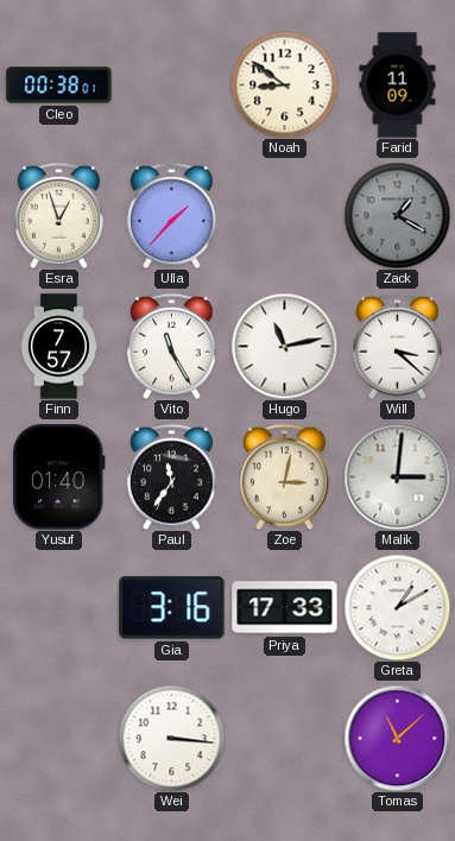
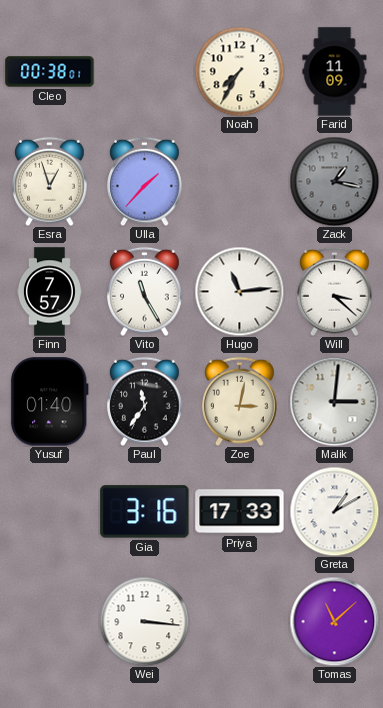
Noah: 8:51 -> 7:35 (239, 71)
Zack: 1:20 -> 1:17 (334, 181)
Hugo: 11:13 -> 11:14 (239, 291)
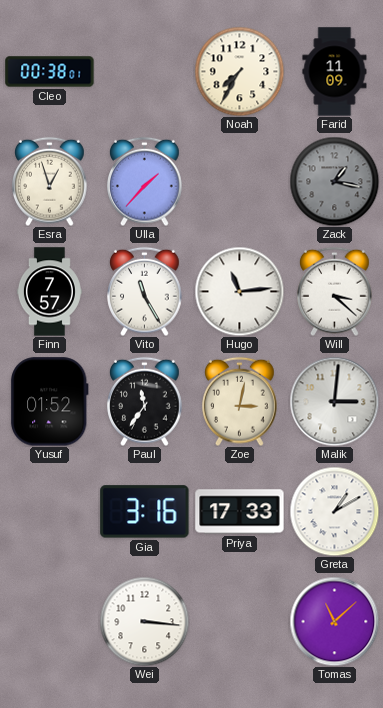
Yusuf: 01:40 -> 01:52 (49, 402)
